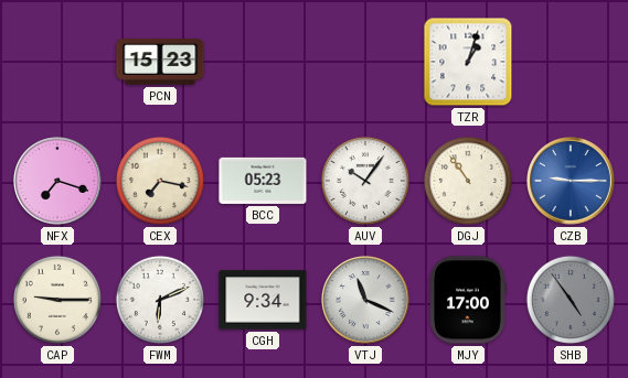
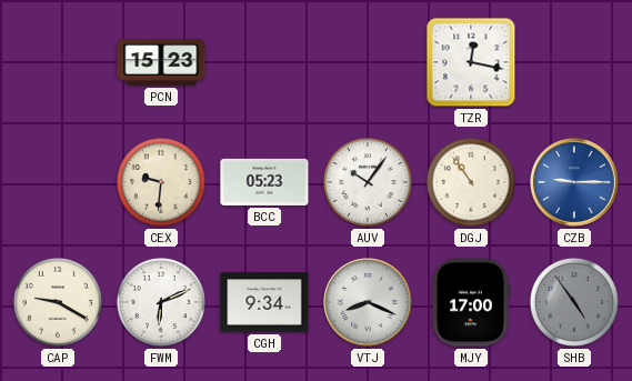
TZR: 1:03 -> 12:17 (471, 62)
NFX: 7:18 -> none (58, 182)
CEX: 7:17 -> 9:31 (161, 182)
CAP: 9:15 -> 9:20 (58, 302)
VTJ: 11:19 -> 8:19 (369, 303)
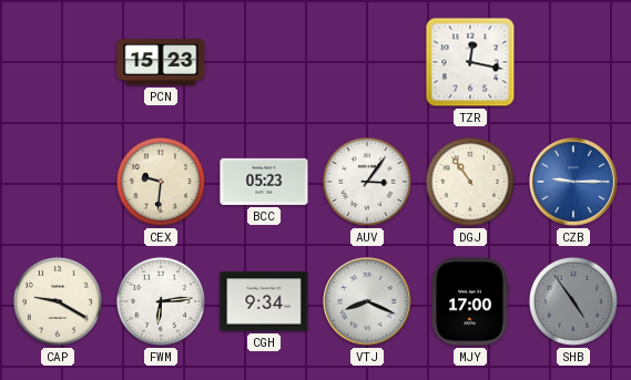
AUV: 10:06 -> 3:06 (367, 182)
FWM: 6:11 -> 6:14 (161, 301)
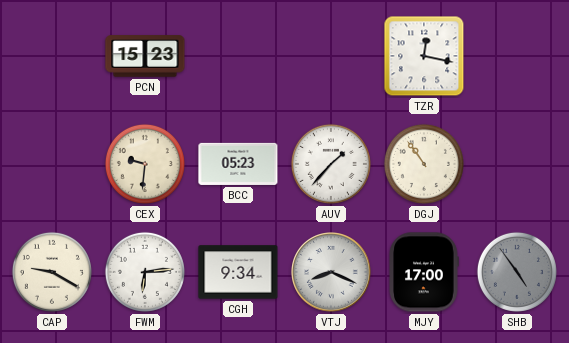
AUV: 3:06 -> 1:37 (331, 164)
CZB: 9:15 -> none (574, 183)
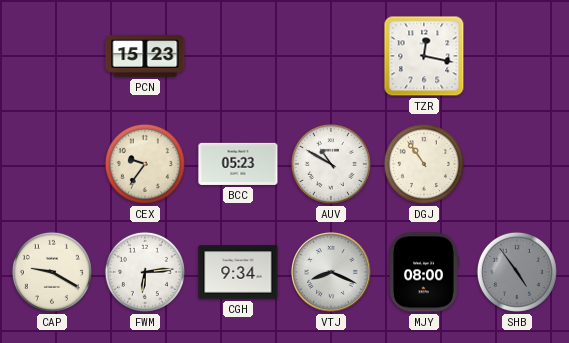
CEX: 9:31 -> 9:36 (145, 164)
AUV: 1:37 -> 10:50 (331, 164)
MJY: 17:00 -> 08:00 (424, 272)
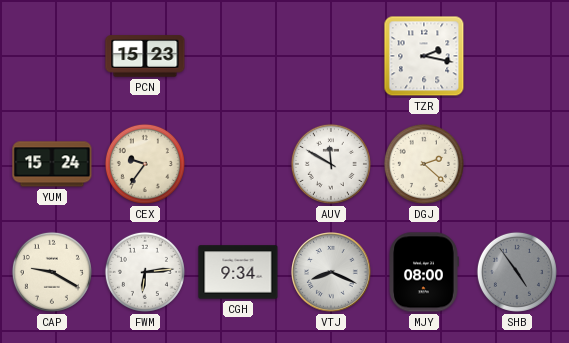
TZR: 12:17 -> 2:17 (424, 56)
YUM: none -> 15:24 (52, 164)
BCC: 05:23 -> none (238, 164)
AUV: 10:50 -> 11:50 (331, 164)
DGJ: 10:54 -> 2:22 (424, 164)
